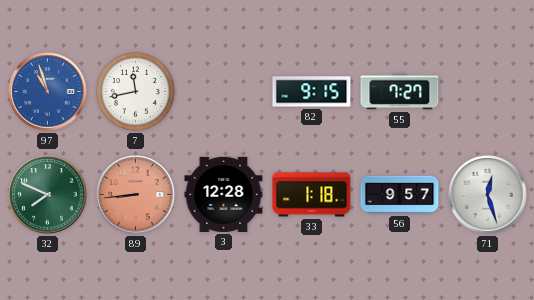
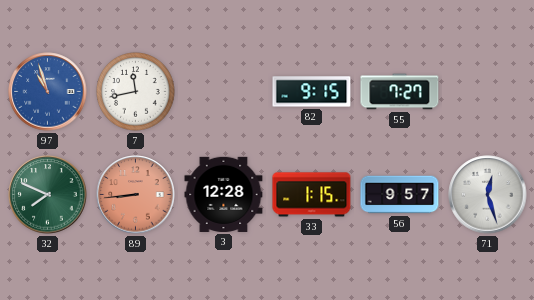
33: 1:18 -> 1:15 (312, 195)
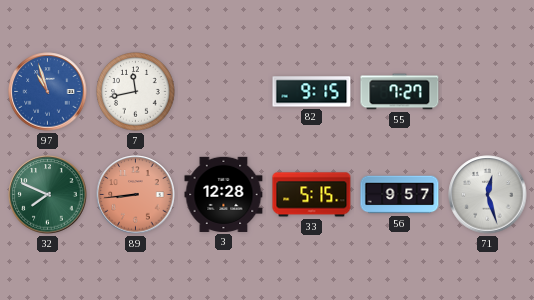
33: 1:15 -> 5:15 (312, 195)
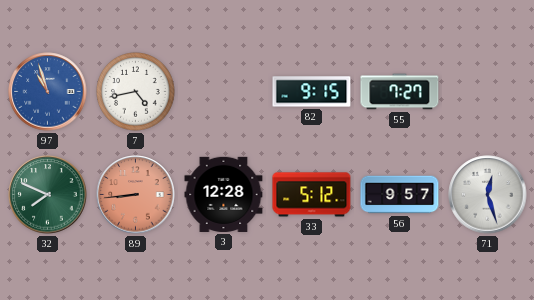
7: 11:43 -> 4:43 (136, 92)
33: 5:15 -> 5:12 (312, 195)
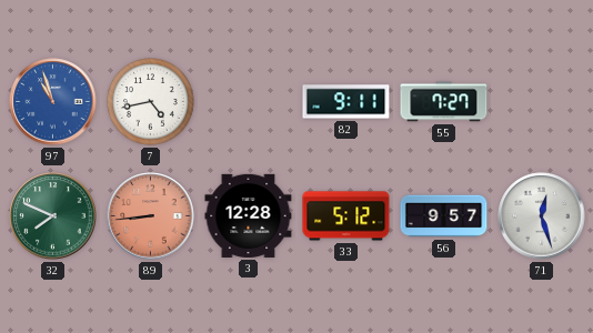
82: 9:15 -> 9:11 (346, 102)
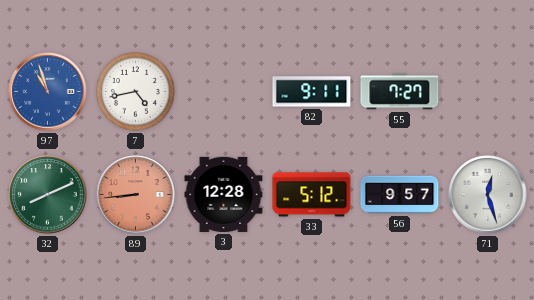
32: 7:49 -> 8:11 (48, 195)
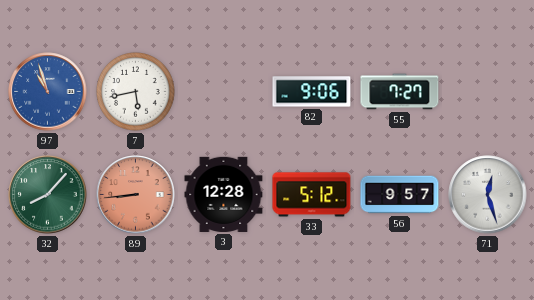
7: 4:43 -> 5:43 (136, 92)
82: 9:11 -> 9:06 (312, 92)
32: 8:11 -> 8:07 (48, 195)
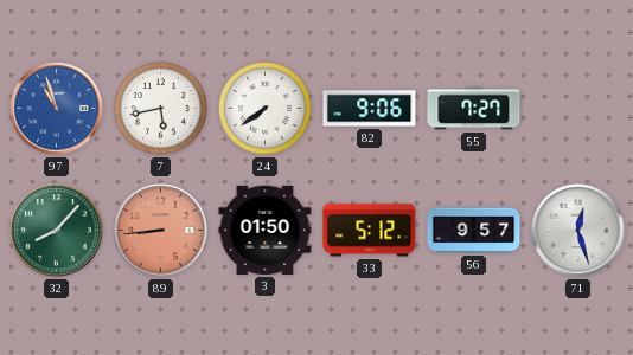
24: none -> 7:39 (266, 109)
3: 12:28 -> 01:50 (266, 230)
